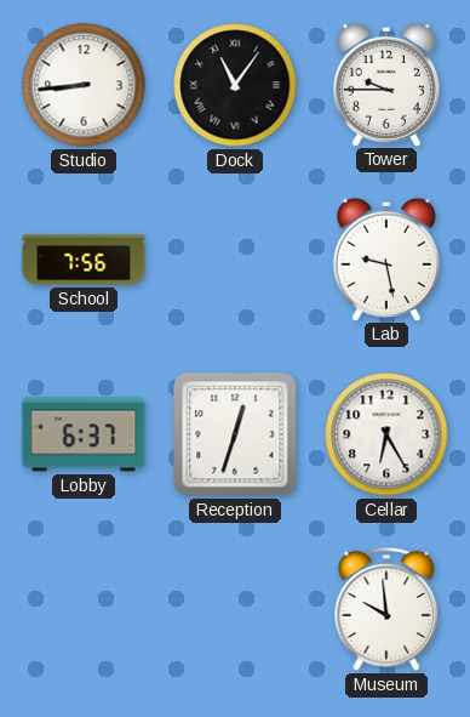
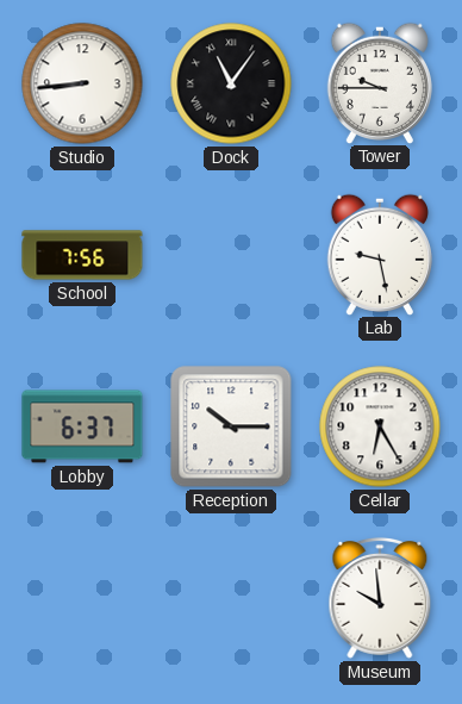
Reception: 12:33 -> 10:15 (231, 426)
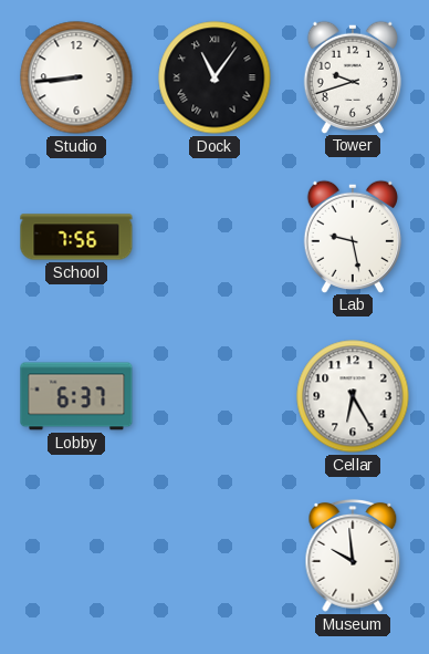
Tower: 9:45 -> 9:42 (353, 76)
Reception: 10:15 -> none (231, 426)
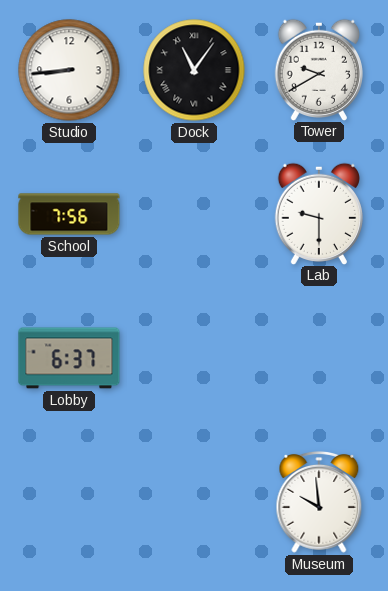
Tower: 9:42 -> 9:40 (319, 69)
Lab: 9:28 -> 9:30 (319, 213)
Cellar: 6:25 -> none (353, 396)
